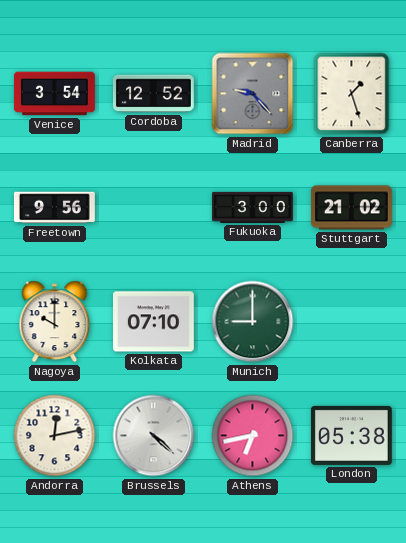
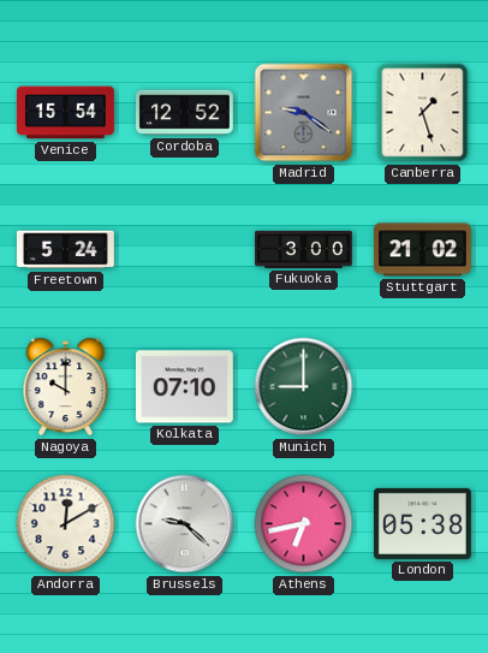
Venice: 3:54 -> 15:54 (65, 113)
Madrid: 9:23 -> 9:21 (304, 113)
Freetown: 9:56 -> 5:24 (66, 250)
Andorra: 12:13 -> 12:10 (66, 524)
Brussels: 4:22 -> 9:22 (185, 524)
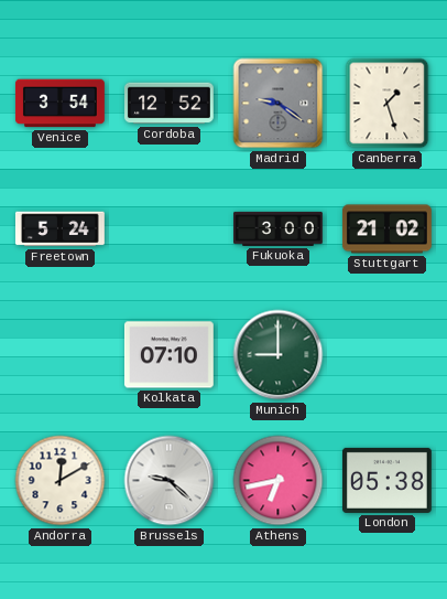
Venice: 15:54 -> 3:54 (59, 104)
Nagoya: 10:00 -> none (66, 387)
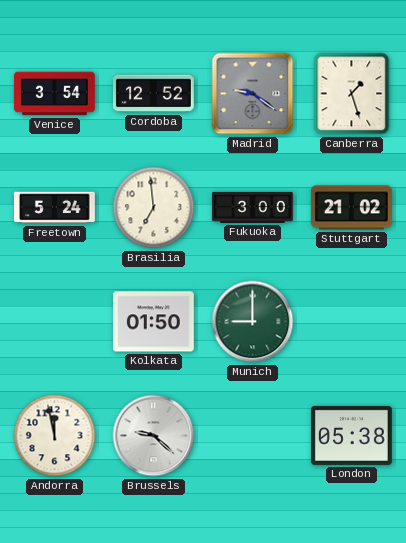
Brasilia: none -> 6:59 (154, 208)
Kolkata: 07:10 -> 01:50 (153, 322)
Andorra: 12:10 -> 11:58 (55, 436)
Athens: 6:43 -> none (279, 481)
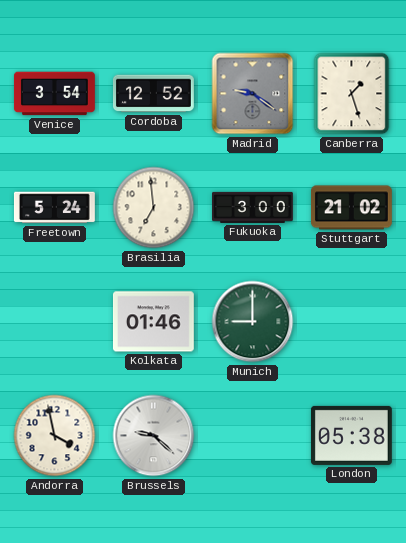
Kolkata: 01:50 -> 01:46 (153, 322)
Andorra: 11:58 -> 3:58 (55, 436)
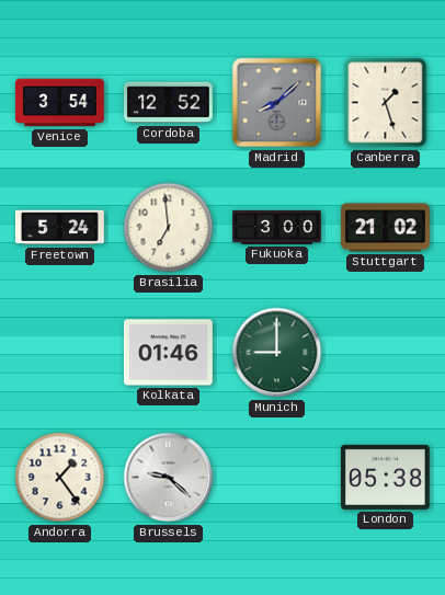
Madrid: 9:21 -> 8:08 (277, 103)
Andorra: 3:58 -> 1:24 (60, 478)
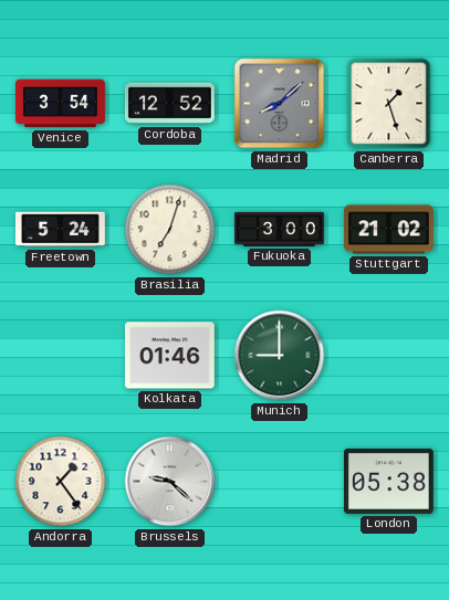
Brasilia: 6:59 -> 7:03 (170, 230)
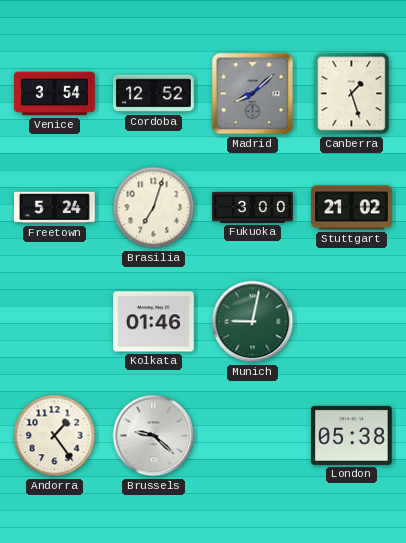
Munich: 9:00 -> 9:02 (253, 322)
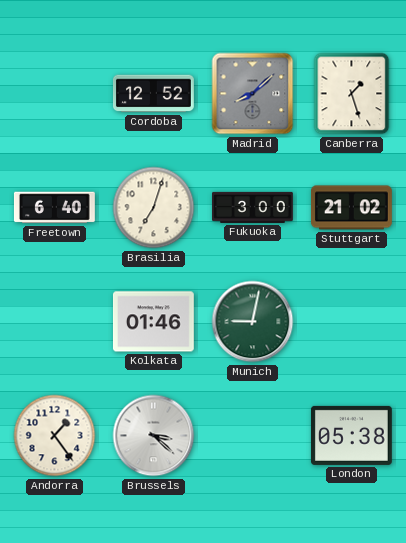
Venice: 3:54 -> none (54, 94)
Freetown: 5:24 -> 6:40 (55, 208)
Brussels: 9:22 -> 3:22 (154, 436)
